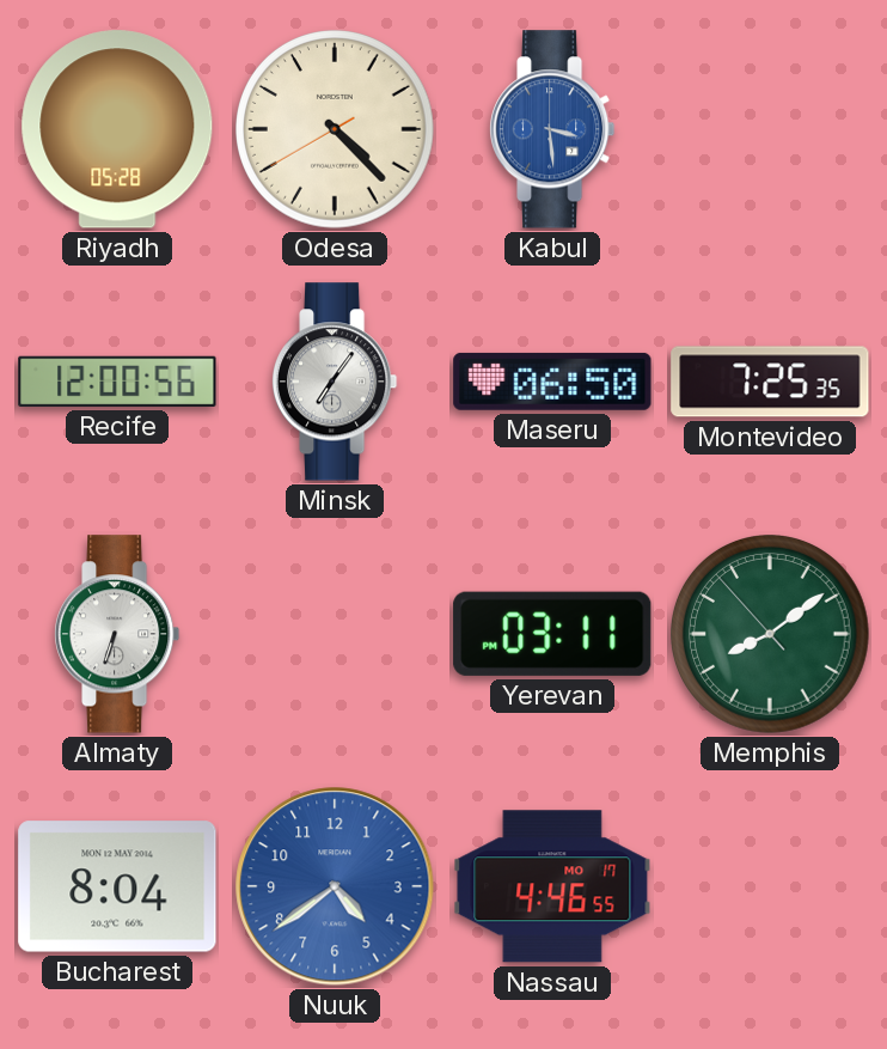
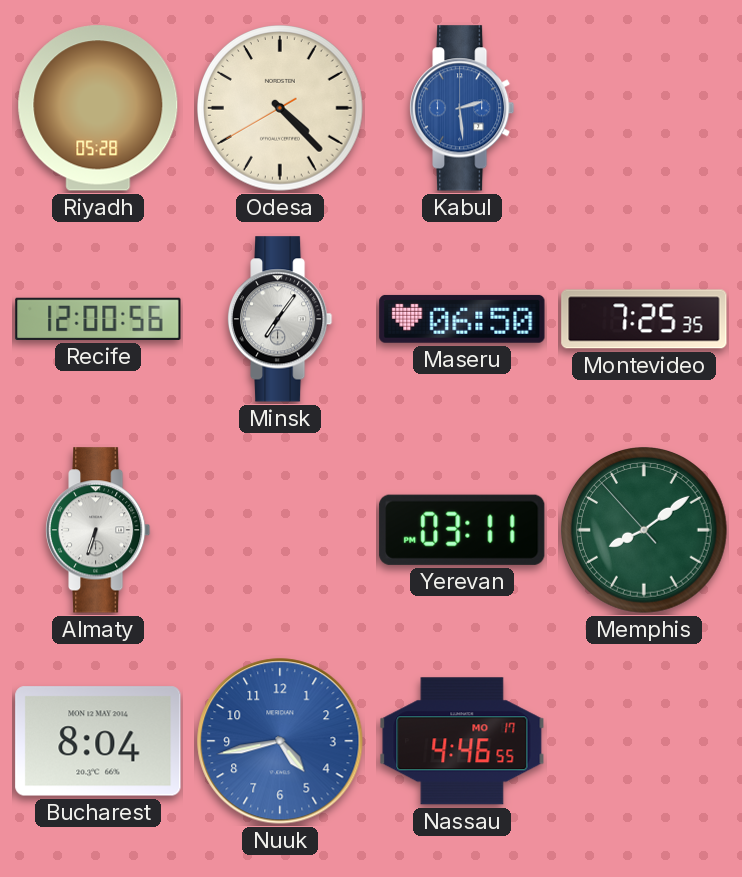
Kabul: 3:29 -> 2:29 (462, 108)
Nuuk: 4:39 -> 4:43 (280, 741)
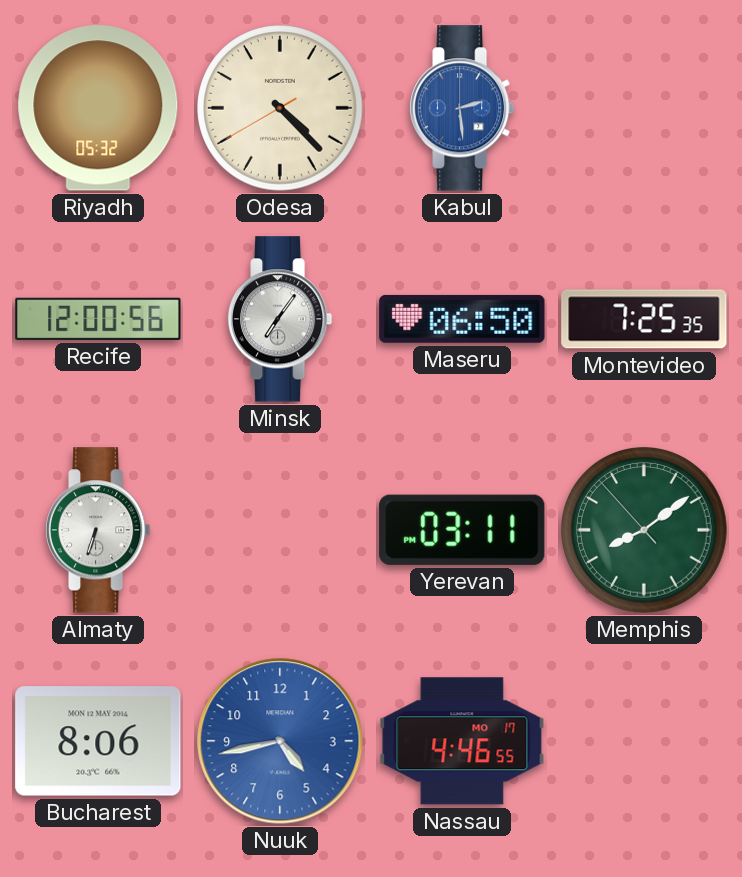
Riyadh: 05:28 -> 05:32 (98, 108)
Bucharest: 8:04 -> 8:06 (98, 741)
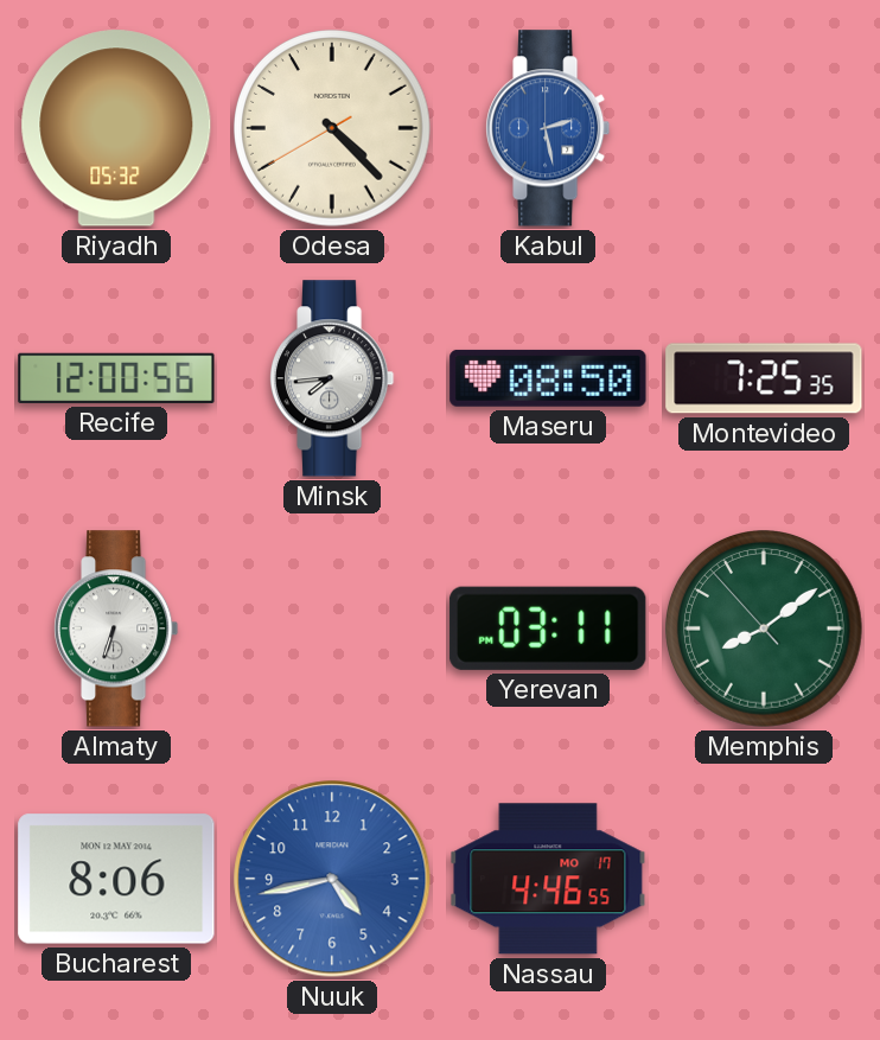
Kabul: 2:29 -> 2:28 (548, 128)
Minsk: 7:06 -> 7:44 (332, 378)
Maseru: 06:50 -> 08:50 (548, 378)
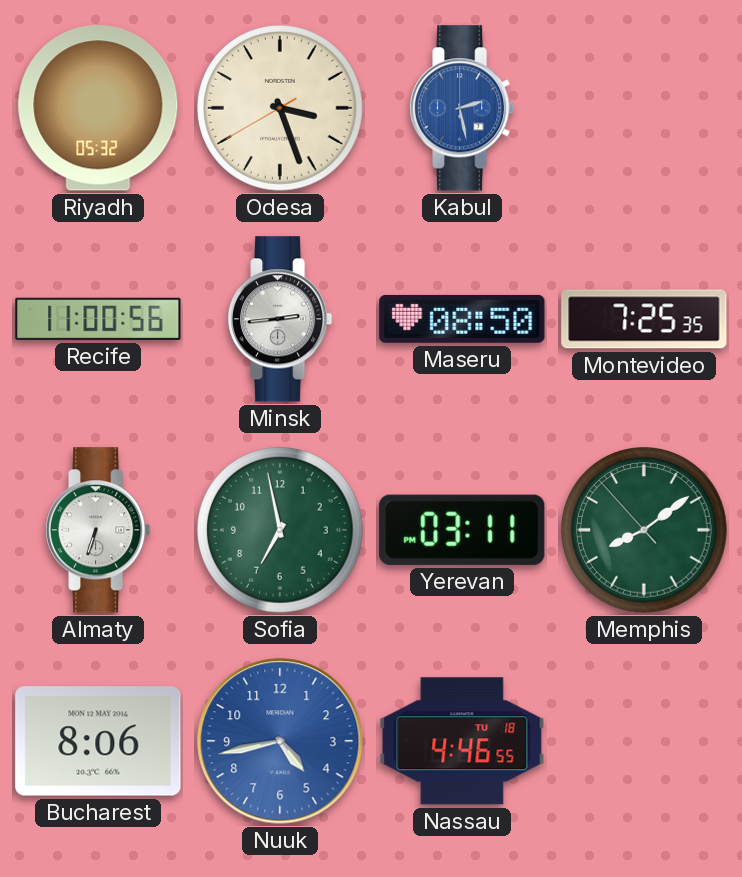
Odesa: 4:22 -> 3:26 (281, 109)
Recife: 12:00 -> 11:00 (98, 319)
Minsk: 7:44 -> 2:44 (280, 319)
Sofia: none -> 6:58 (281, 531)
Nassau date: MO 17 -> TU 18 (462, 741)
